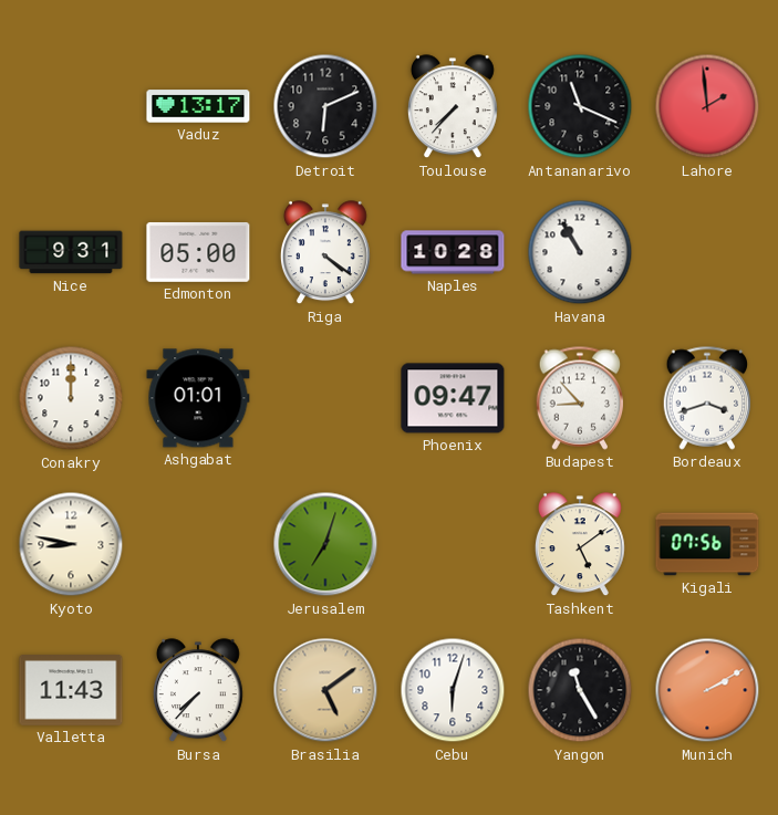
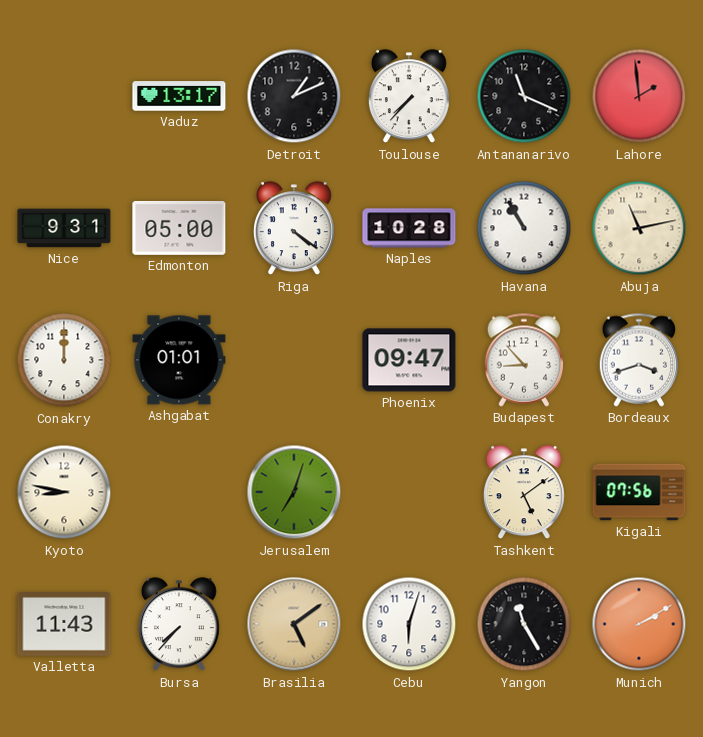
Detroit: 6:11 -> 1:11 (294, 96)
Abuja: none -> 11:13 (639, 228)
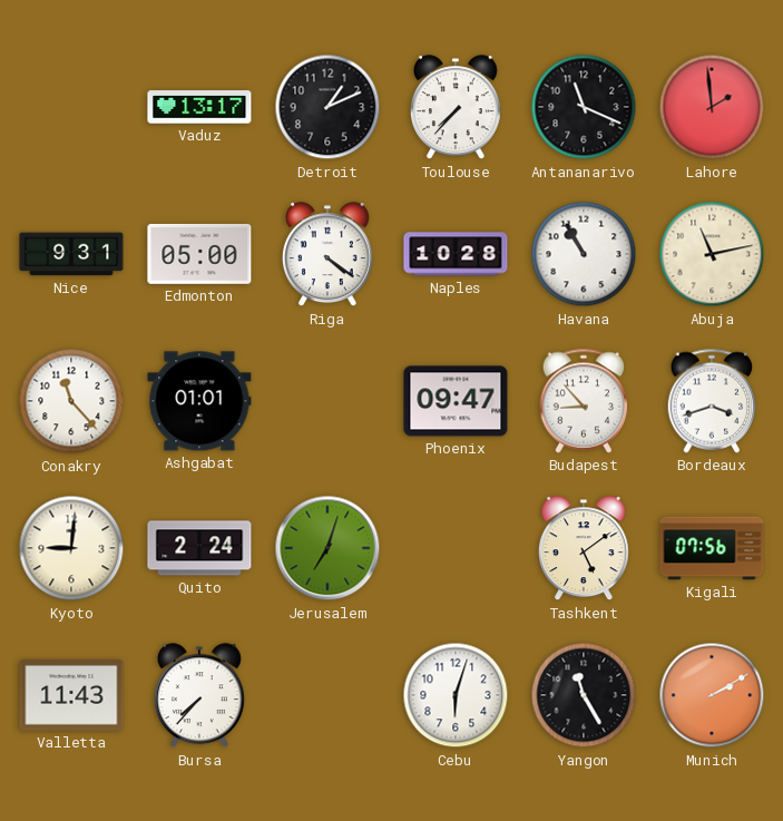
Conakry: 12:00 -> 11:23 (71, 401)
Kyoto: 8:47 -> 9:01 (71, 548)
Quito: none -> 2:24 (199, 548)
Brasilia: 5:09 -> none (294, 624)
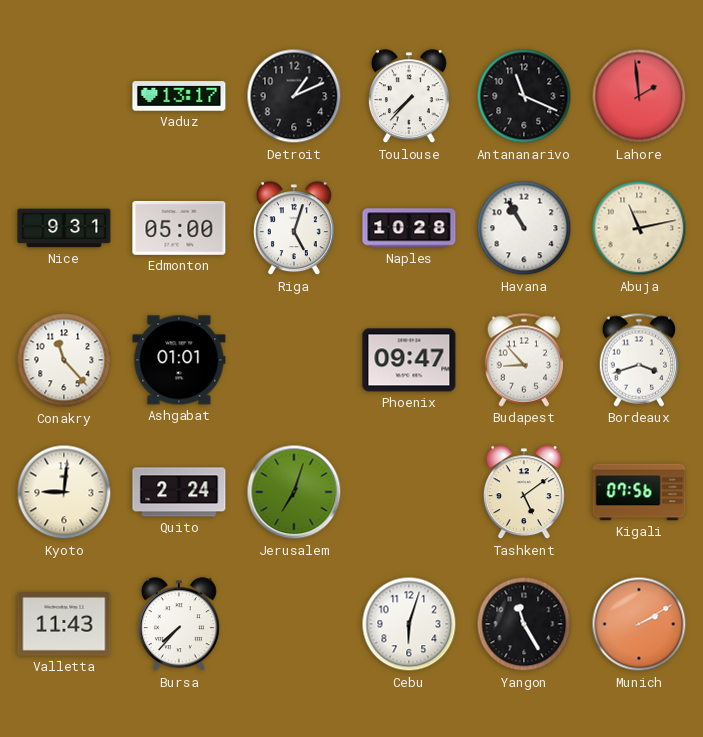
Riga: 4:21 -> 5:03 (294, 229)
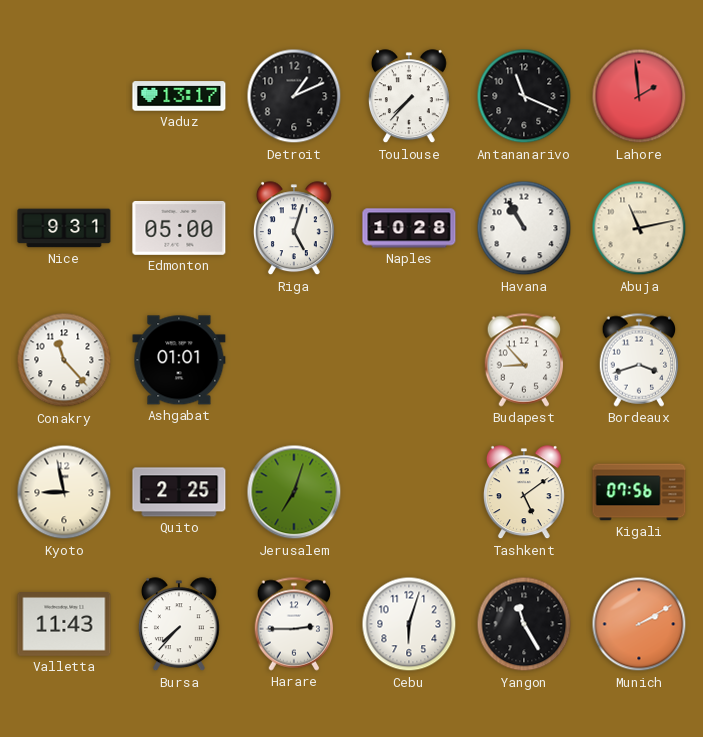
Phoenix: 09:47 -> none (409, 360)
Kyoto: 9:01 -> 8:58 (64, 492)
Quito: 2:24 -> 2:25 (179, 492)
Harare: none -> 2:45 (294, 624)
